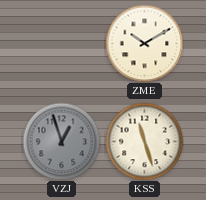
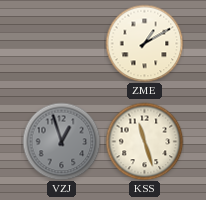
ZME: 10:10 -> 1:10 (144, 43)
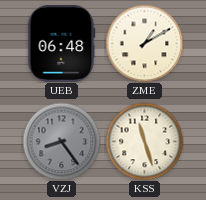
UEB: none -> 06:48 (61, 44)
VZJ: 12:57 -> 8:24 (61, 141)
